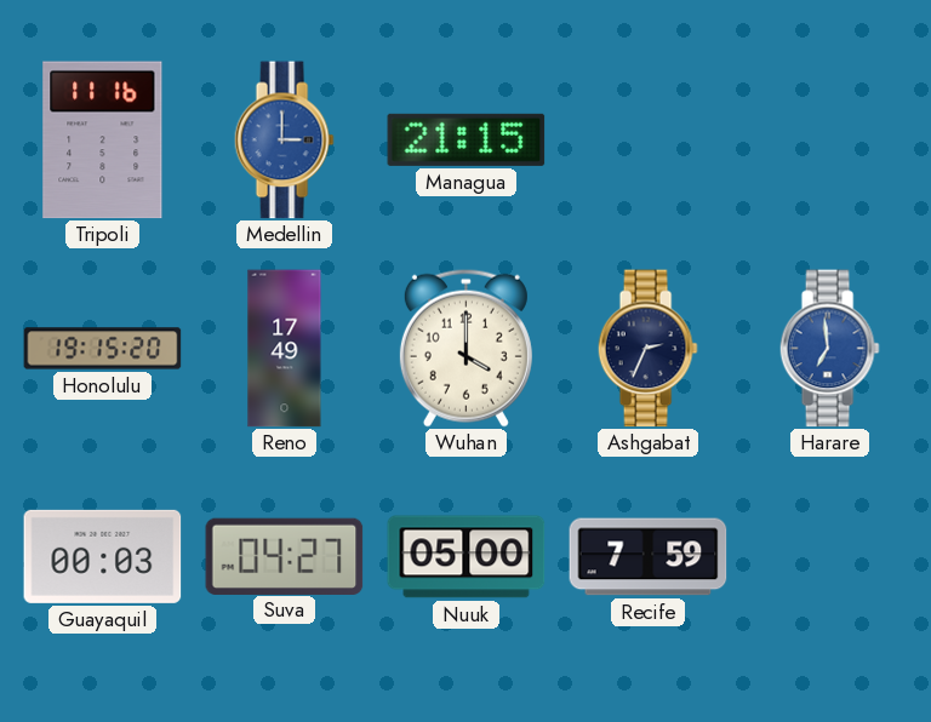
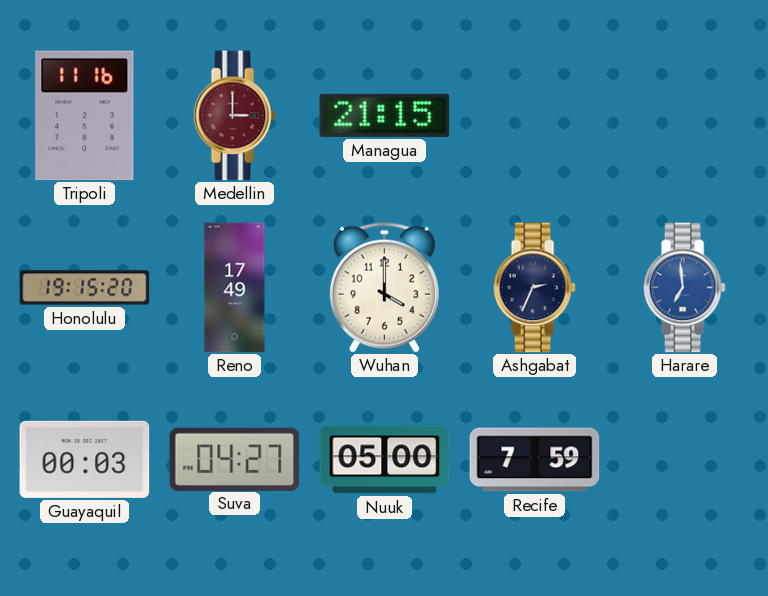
Medellin dial: blue -> burgundy (234, 116)
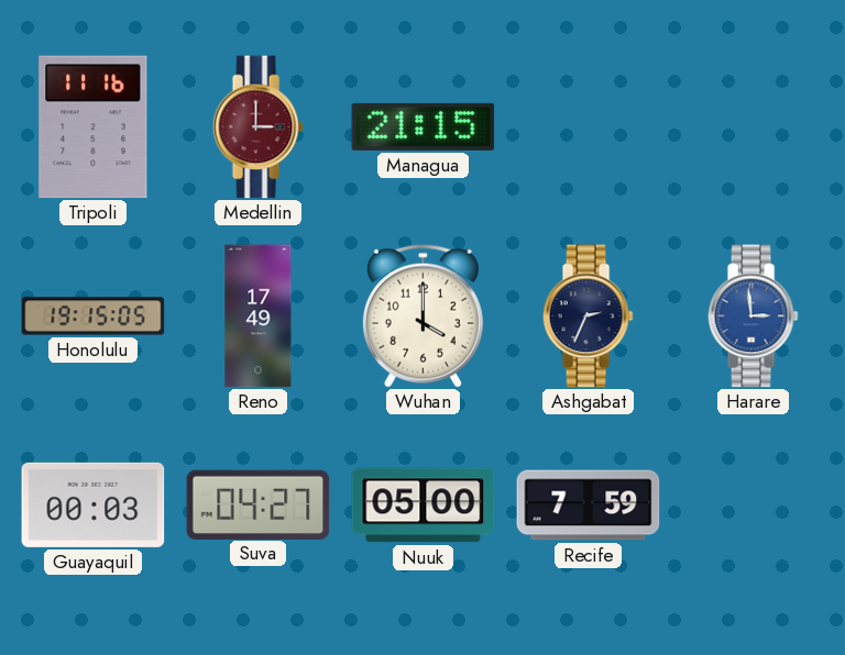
Honolulu: 19:15:20 -> 19:15:05 (94, 317)
Harare: 6:59 -> 2:59 (753, 317)
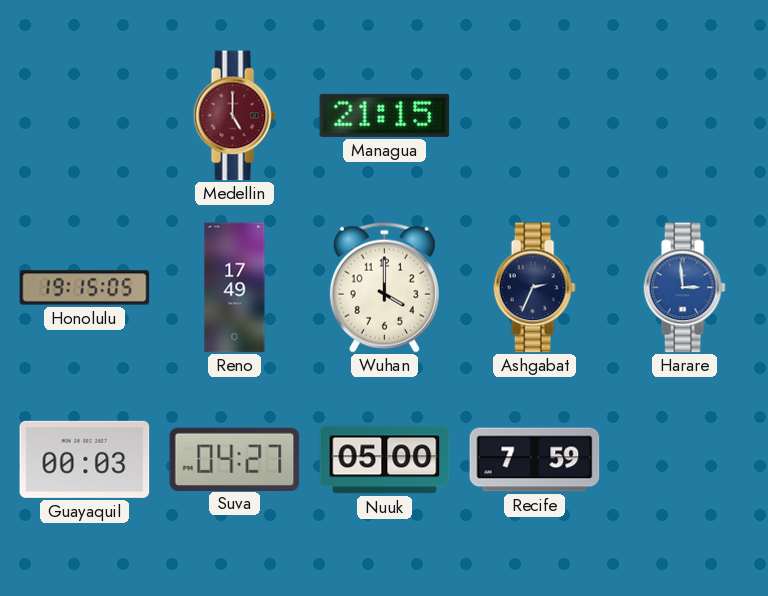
Tripoli: 11:16 -> none (94, 127)
Medellin: 3:00 -> 5:00 (234, 116)
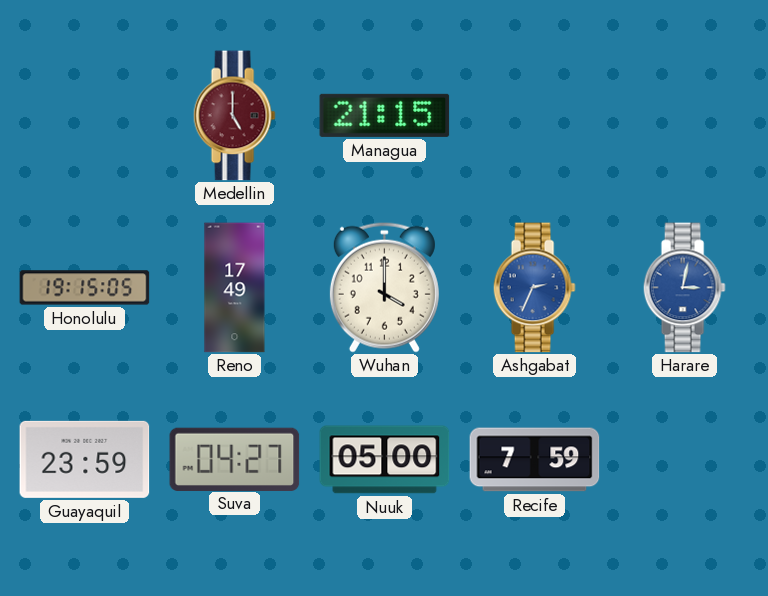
Ashgabat dial: navy -> blue (534, 288)
Harare: 2:59 -> 3:02 (684, 288)
Guayaquil: 00:03 -> 23:59 (85, 459)
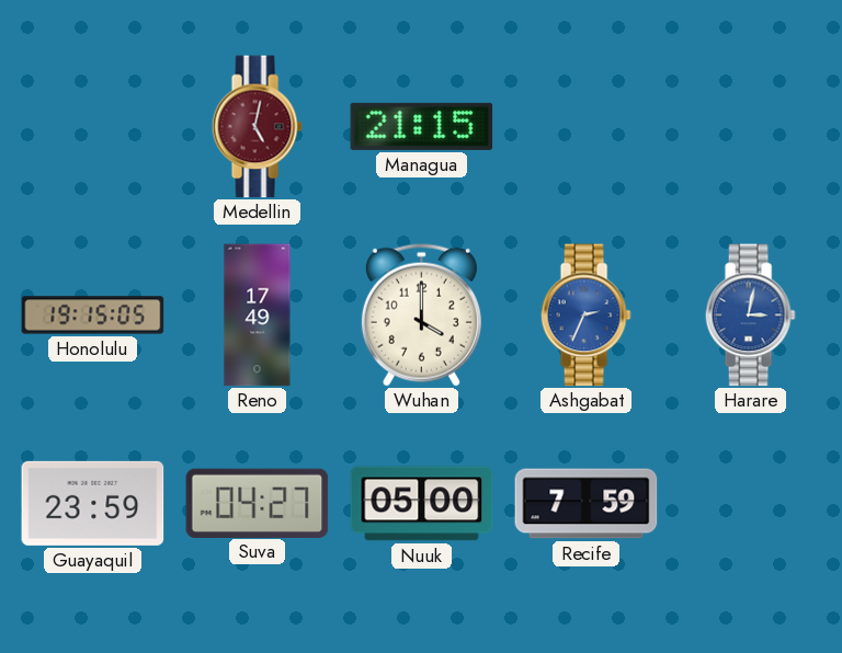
Medellin: 5:00 -> 5:02 (257, 127)
